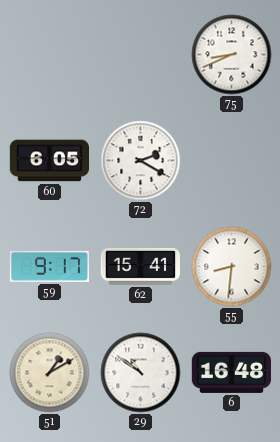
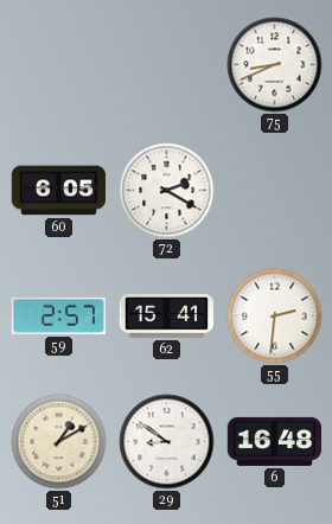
59: 9:17 -> 2:57 (58, 315)
55: 8:31 -> 2:31 (275, 317)
29: 10:51 -> 8:51 (167, 442)
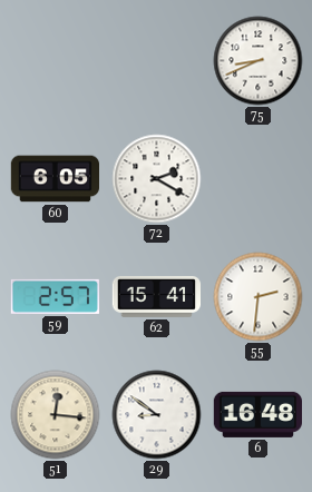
51: 1:10 -> 12:16 (56, 415)
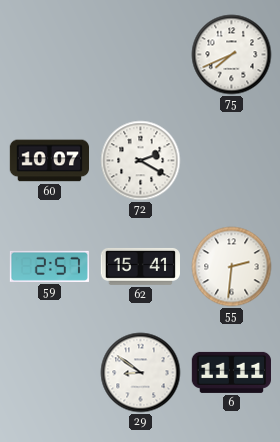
75: 8:41 -> 7:41 (232, 55)
60: 6:05 -> 10:07 (50, 161)
51: 12:16 -> none (56, 415)
6: 16:48 -> 11:11 (232, 372)
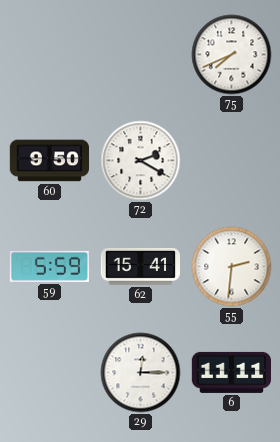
60: 10:07 -> 9:50 (50, 161)
59: 2:57 -> 5:59 (49, 266)
29: 8:51 -> 12:15 (141, 373)
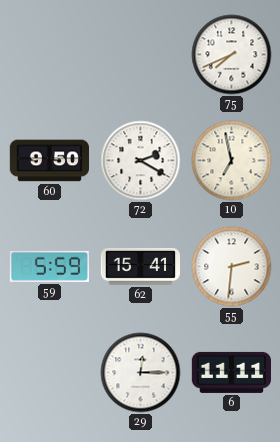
10: none -> 6:58 (232, 161)
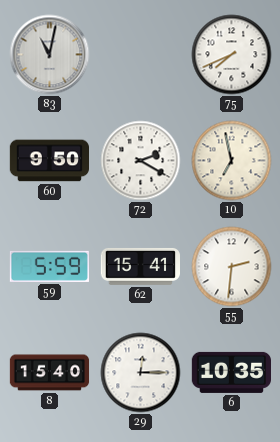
83: none -> 11:02 (50, 55)
8: none -> 15:40 (50, 373)
6: 11:11 -> 10:35 (232, 372)
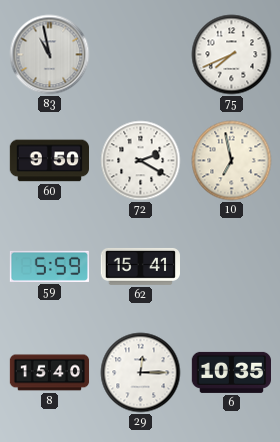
83: 11:02 -> 10:58 (50, 55)
55: 2:31 -> none (232, 267)
